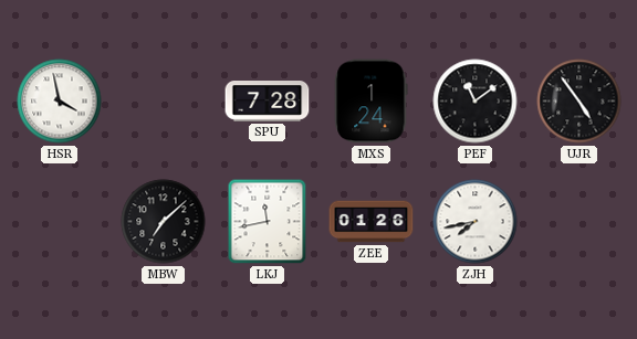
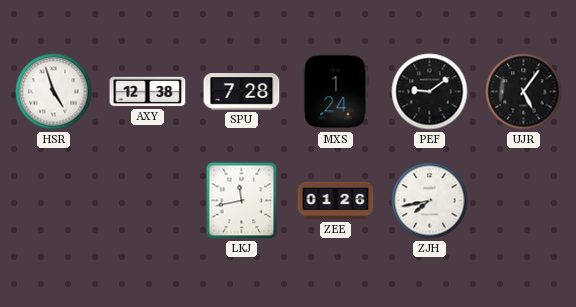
HSR: 3:58 -> 4:57 (54, 92)
AXY: none -> 12:38 (148, 92)
PEF: 11:09 -> 9:09 (430, 92)
UJR: 4:54 -> 5:06 (524, 92)
MBW: 7:08 -> none (164, 222)
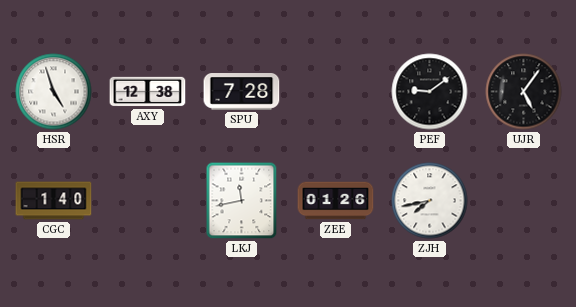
MXS: 1:24 -> none (336, 92)
CGC: none -> 1:40 (54, 201)
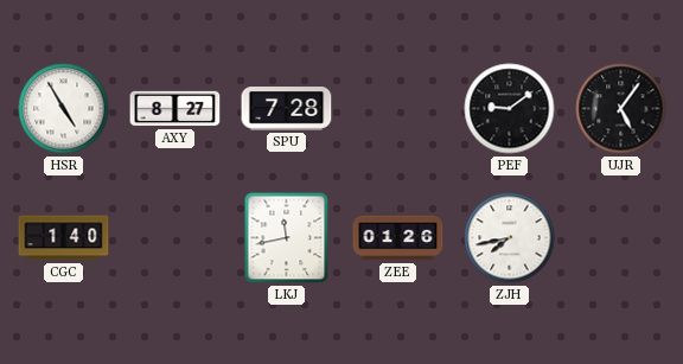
HSR: 4:57 -> 4:55 (64, 109)
AXY: 12:38 -> 8:27 (175, 109)
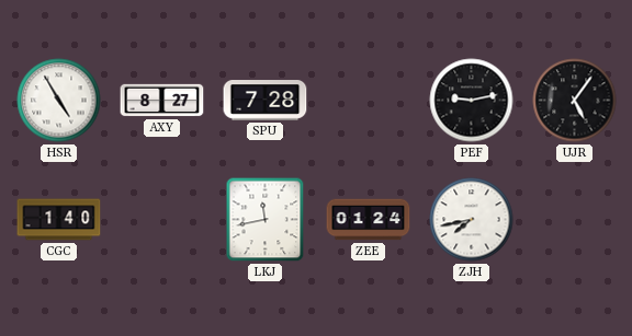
PEF: 9:09 -> 9:13 (472, 101)
ZEE: 01:26 -> 01:24 (369, 220)
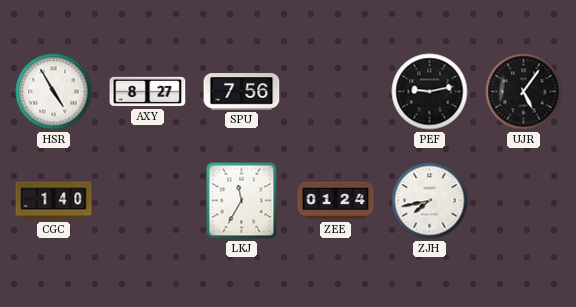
SPU: 7:28 -> 7:56 (242, 92)
LKJ: 11:43 -> 11:35 (242, 201)
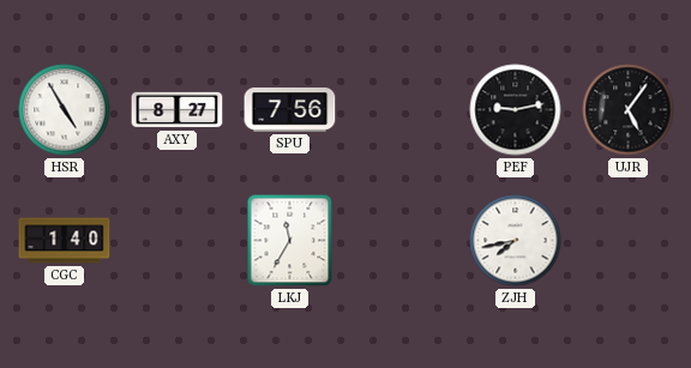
ZEE: 01:24 -> none (336, 201)
